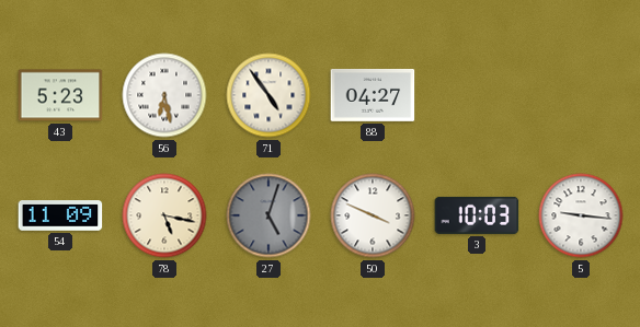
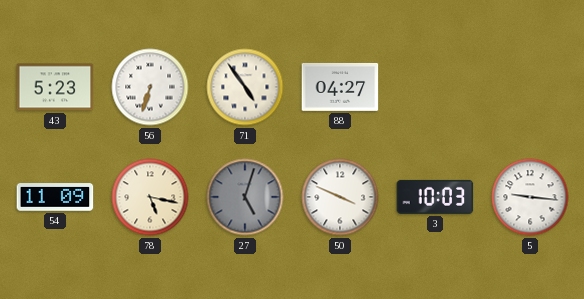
56: 6:28 -> 6:33 (150, 87)
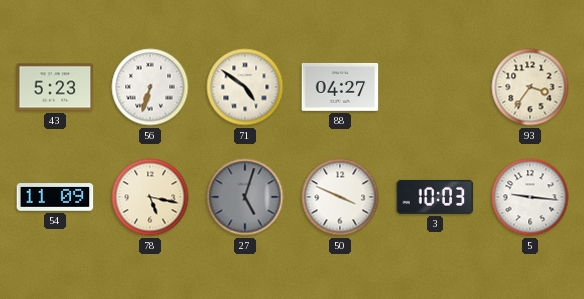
71: 4:54 -> 4:51 (245, 87)
93: none -> 3:36 (530, 87)
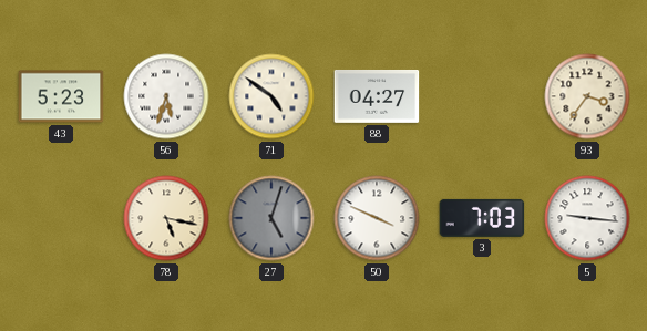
56: 6:33 -> 5:33 (166, 96)
54: 11:09 -> none (55, 197)
3: 10:03 -> 7:03 (482, 218)
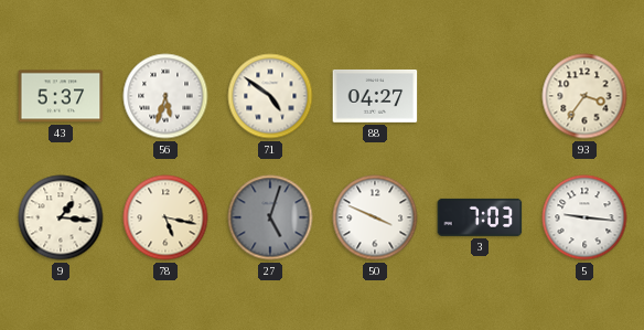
43: 5:23 -> 5:37 (61, 96)
9: none -> 1:16 (61, 217)
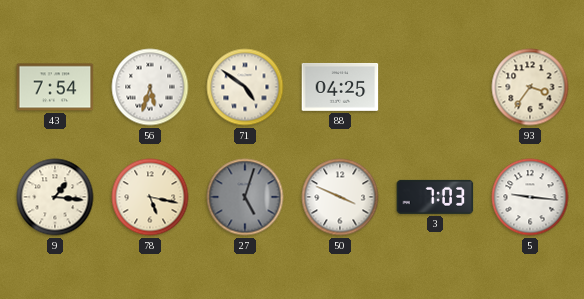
43: 5:37 -> 7:54 (55, 87)
88: 04:27 -> 04:25 (340, 87)
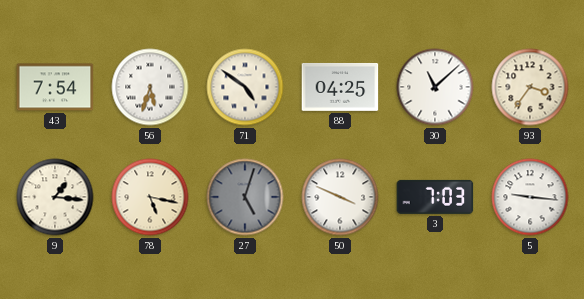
30: none -> 11:08 (435, 87)
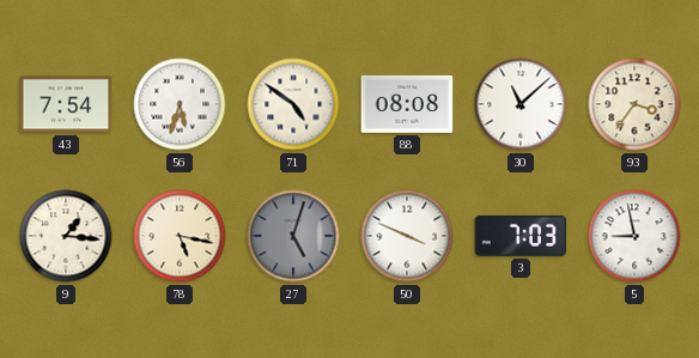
88: 04:25 -> 08:08 (407, 104)
5: 9:16 -> 8:58 (634, 236)
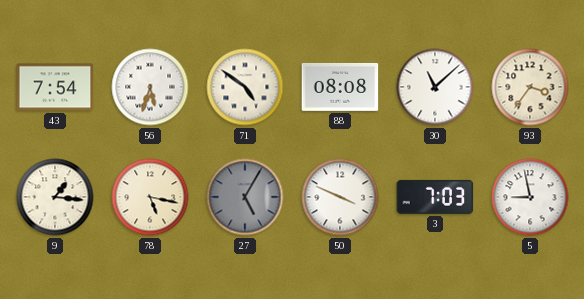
27: 5:03 -> 5:05 (245, 197)
